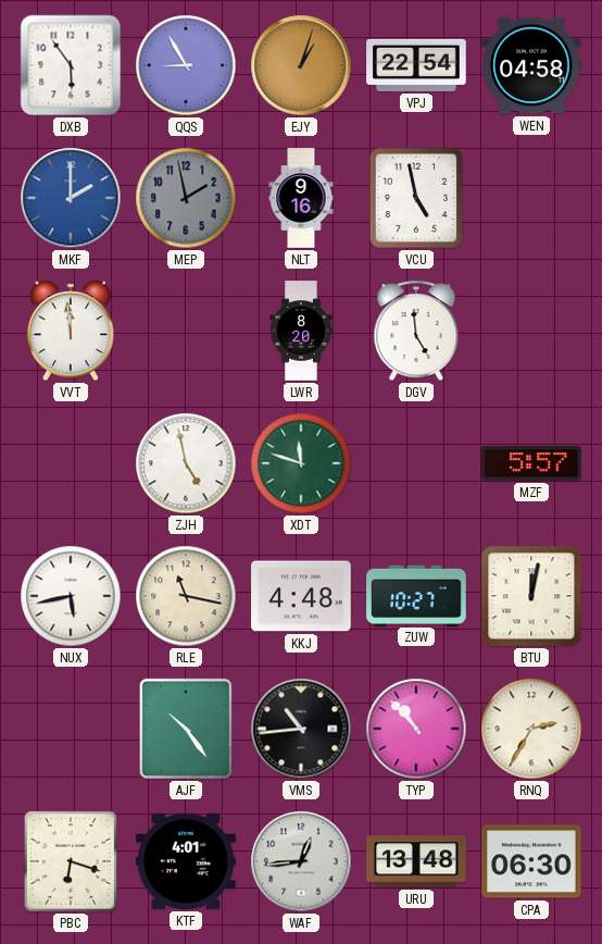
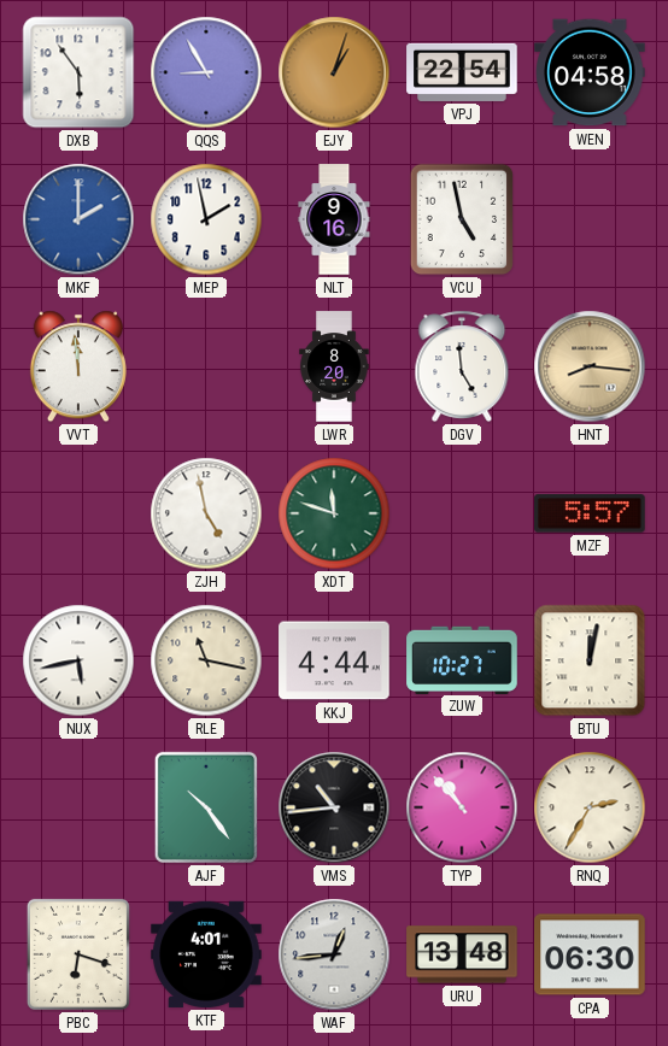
MEP dial: grey -> white (206, 219)
HNT: none -> 8:16 (590, 366)
KKJ: 4:48 -> 4:44 (334, 660)
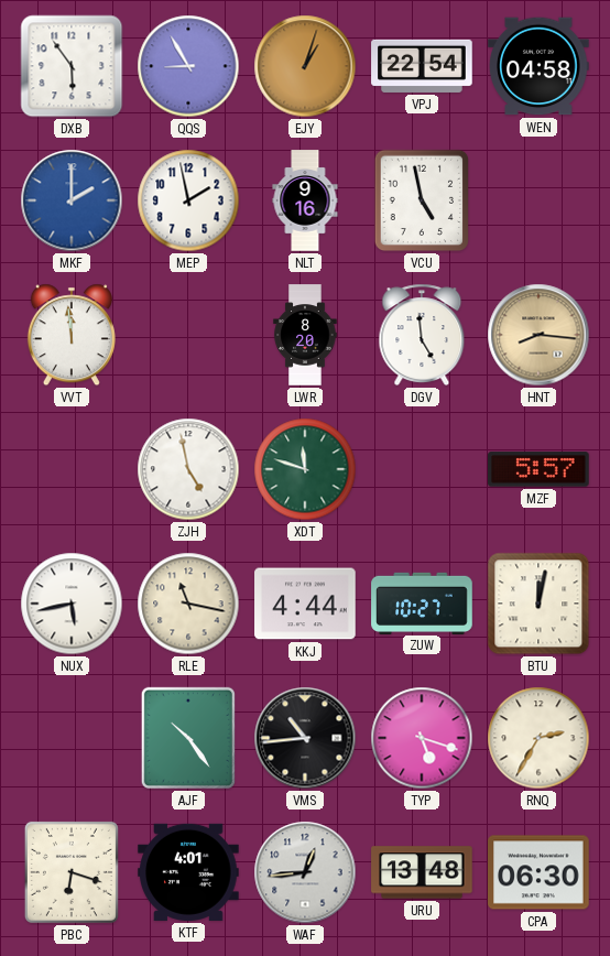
TYP: 10:53 -> 5:18 (422, 738)
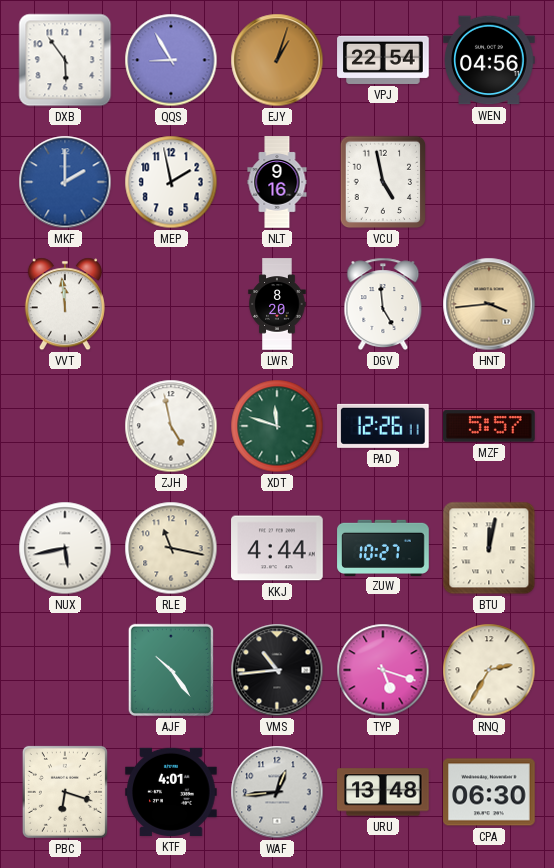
WEN: 04:58 -> 04:56 (489, 60)
HNT: 8:16 -> 3:44 (489, 304)
PAD: none -> 12:26 (384, 426)
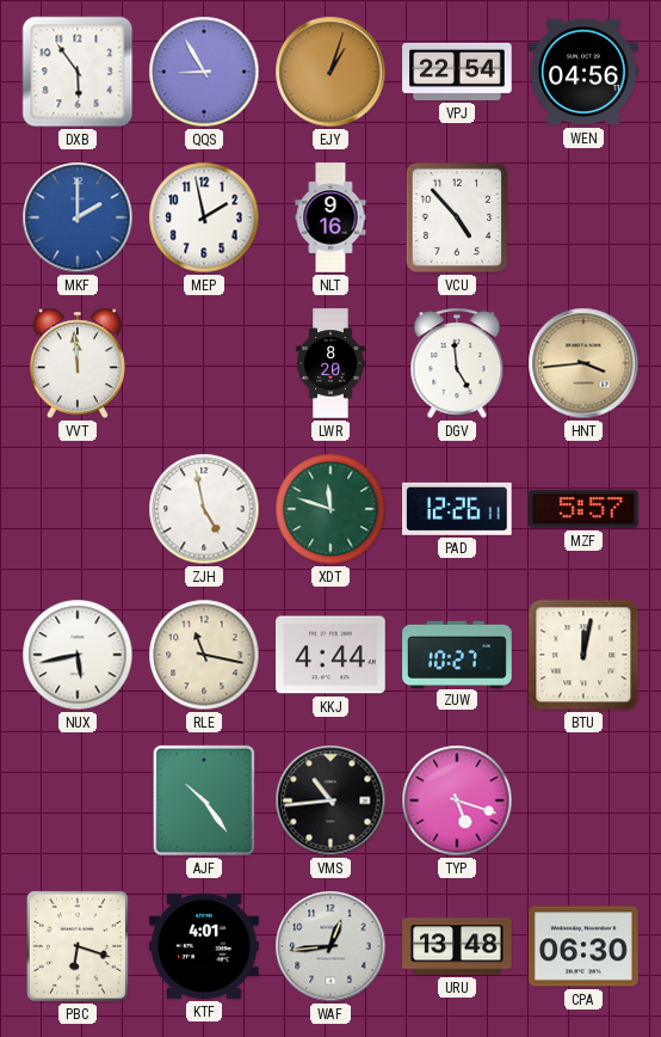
VCU: 4:58 -> 4:53 (457, 217)
RNQ: 2:35 -> none (489, 670)
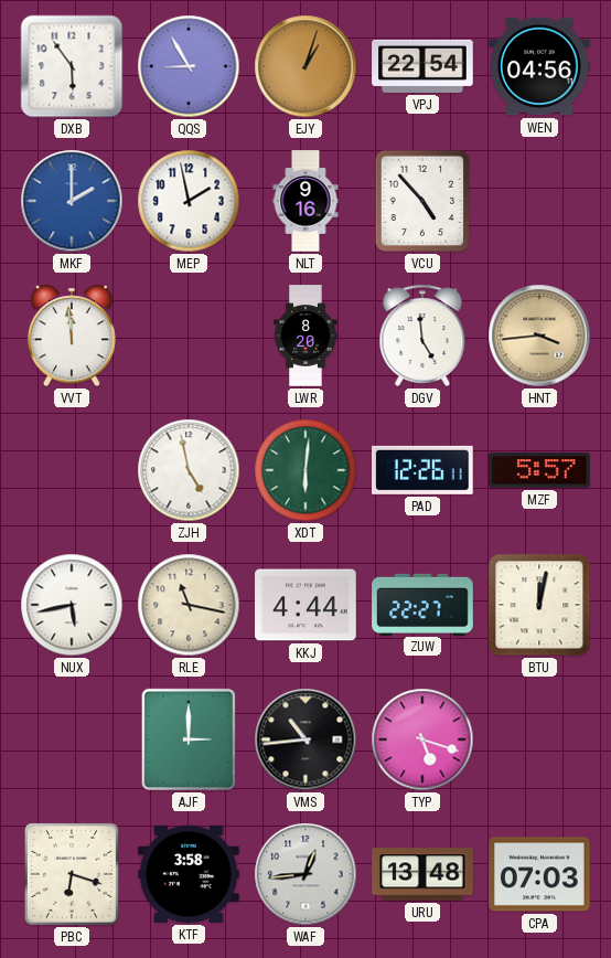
XDT: 11:48 -> 6:01 (305, 470)
ZUW: 10:27 -> 22:27 (422, 604)
AJF: 10:24 -> 3:00 (189, 739)
KTF: 4:01 -> 3:58 (189, 874)
CPA: 06:30 -> 07:03 (539, 874)
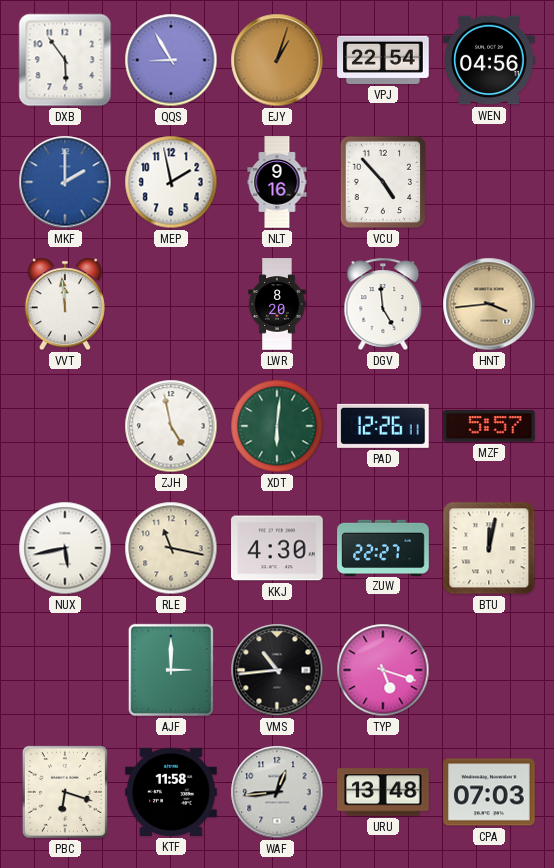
KKJ: 4:44 -> 4:30 (277, 548)
KTF: 3:58 -> 11:58 (171, 792)
